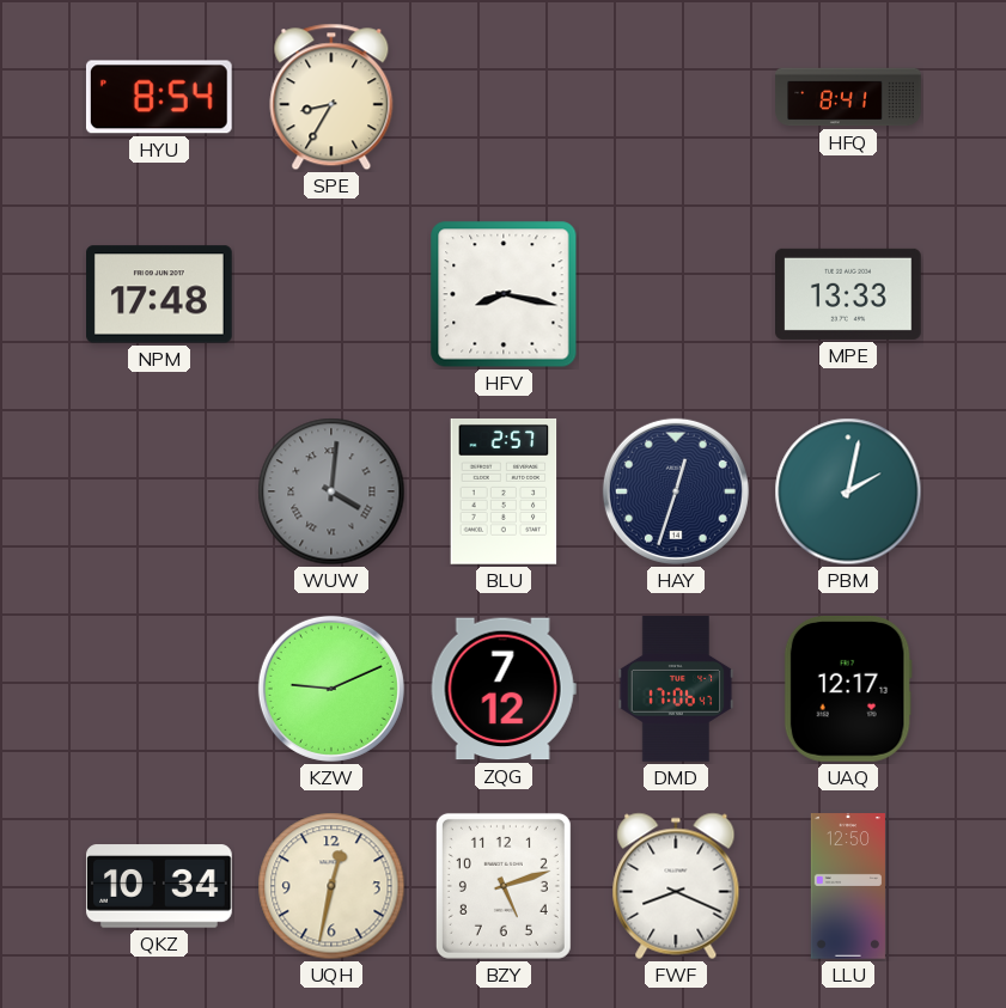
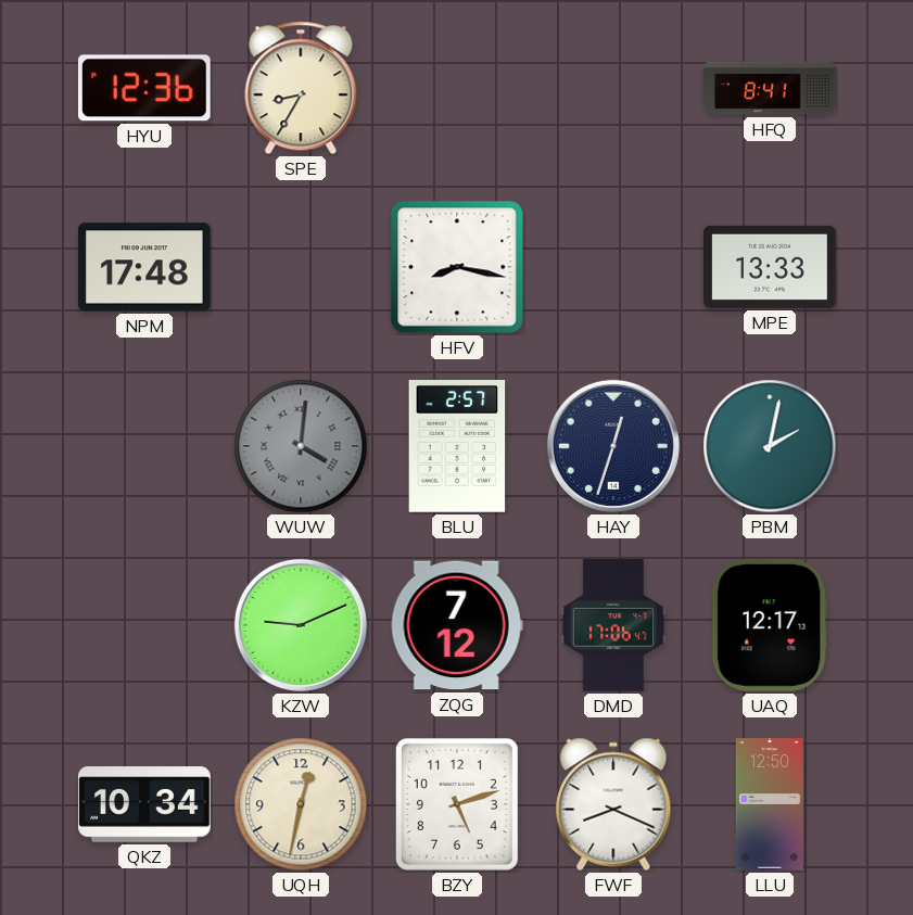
HYU: 8:54 -> 12:36 (144, 88)
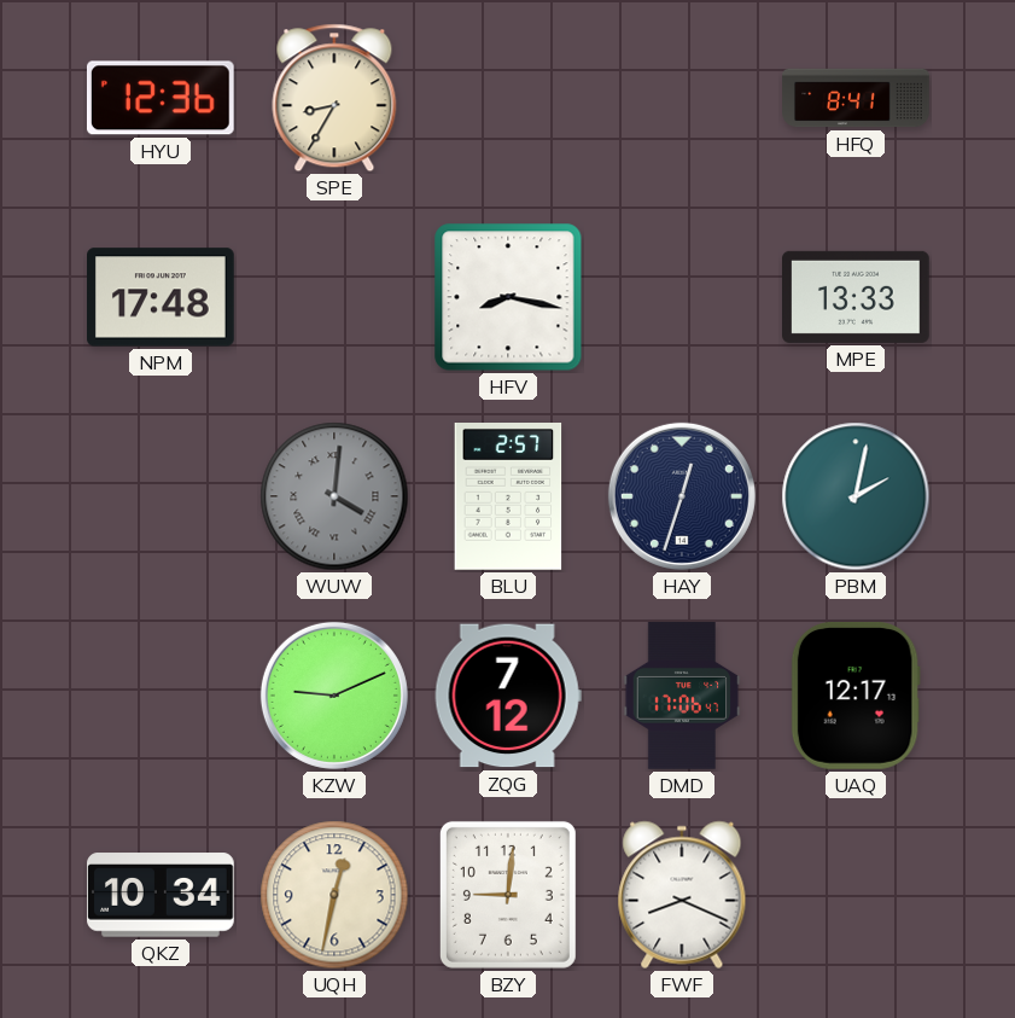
BZY: 5:12 -> 9:01 (508, 895)
LLU: 12:50 -> none (770, 804)
